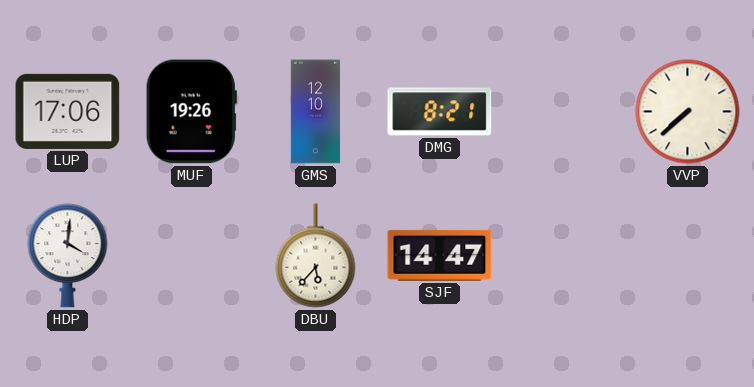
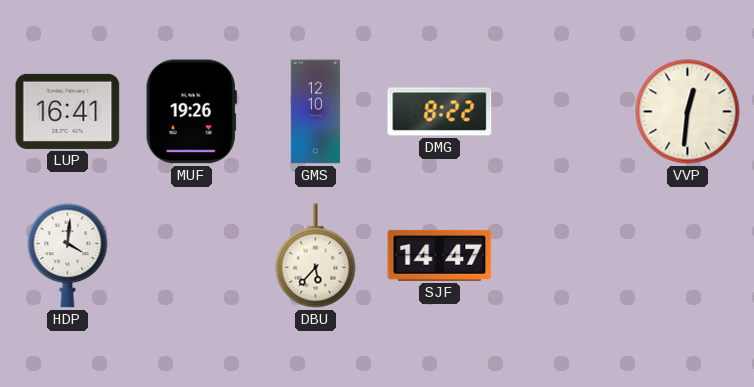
LUP: 17:06 -> 16:41 (68, 111)
DMG: 8:21 -> 8:22 (440, 112)
VVP: 7:38 -> 12:31 (688, 112)
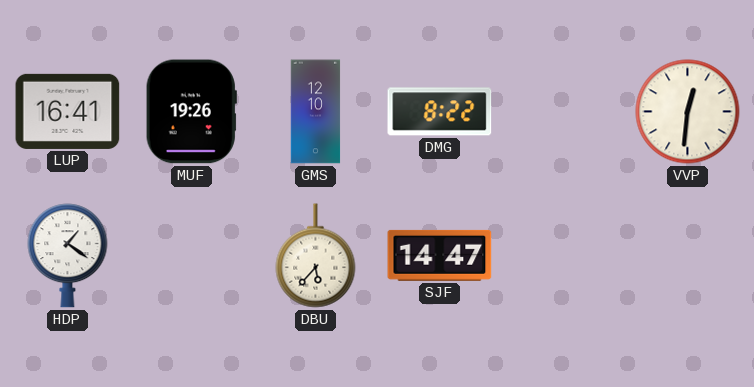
HDP: 4:01 -> 1:21 (68, 256)
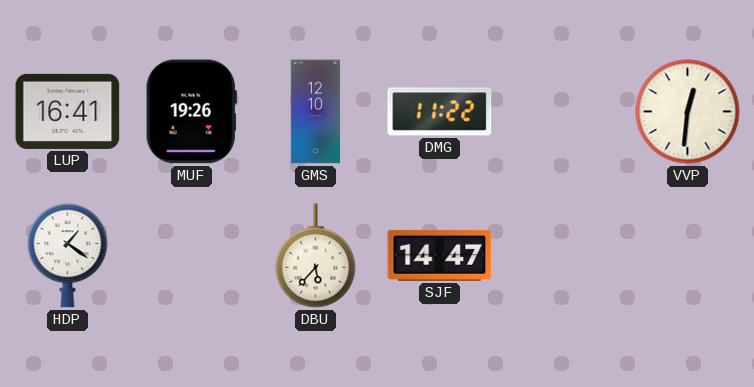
DMG: 8:22 -> 11:22 (440, 112)
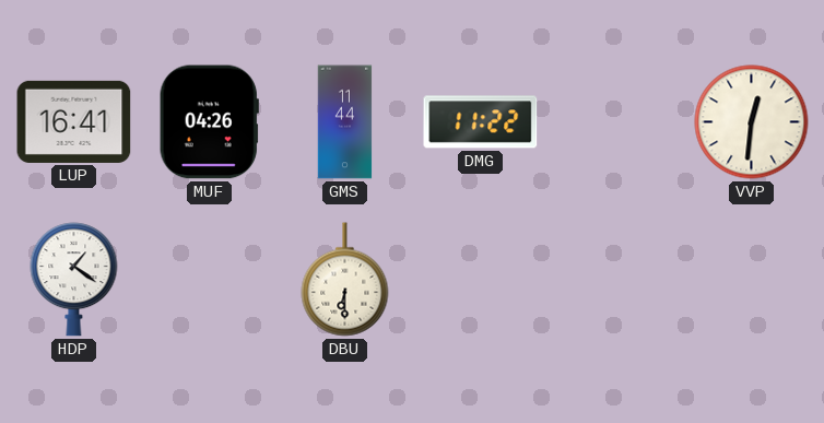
MUF: 19:26 -> 04:26 (209, 122)
GMS: 12:10 -> 11:44 (345, 122)
DBU: 5:37 -> 6:30 (345, 280)
SJF: 14:47 -> none (440, 255)
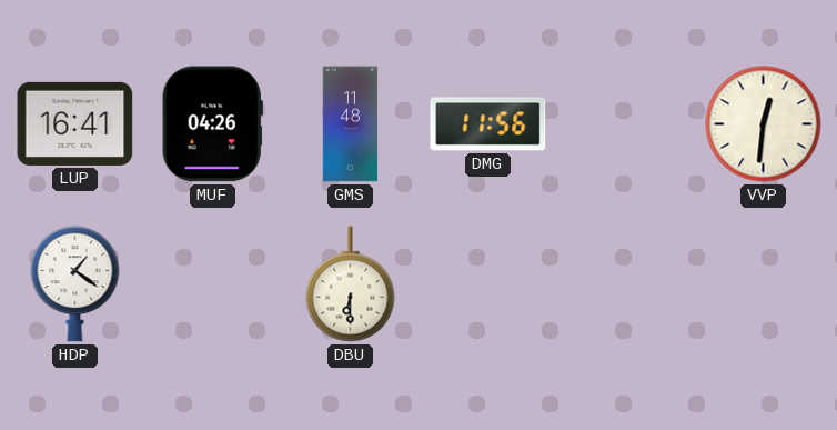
GMS: 11:44 -> 11:48 (351, 124)
DMG: 11:22 -> 11:56 (488, 124)
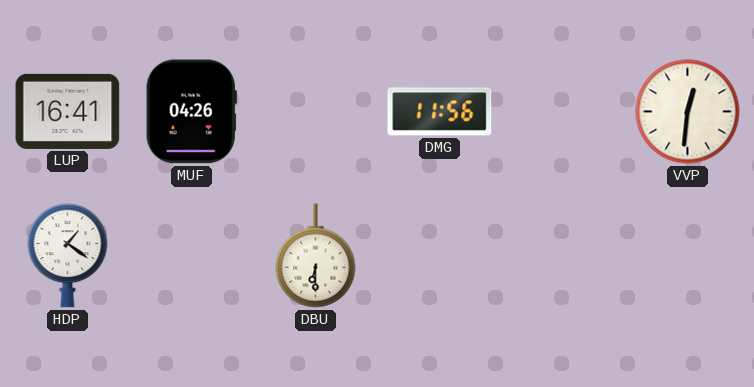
GMS: 11:48 -> none (351, 124)
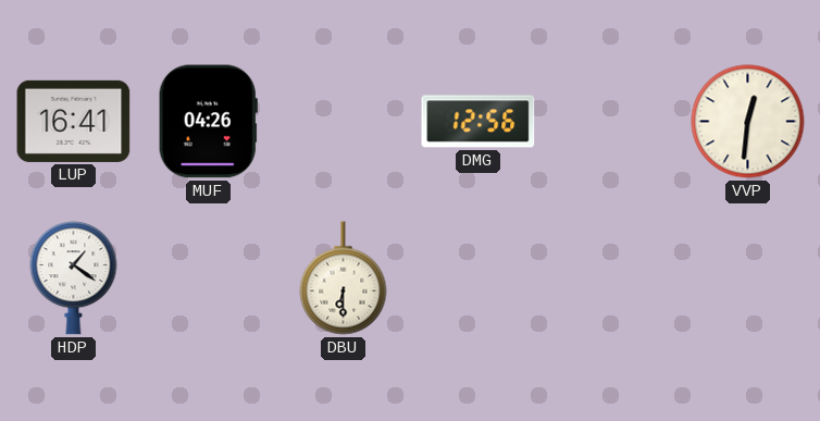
DMG: 11:56 -> 12:56 (479, 122)
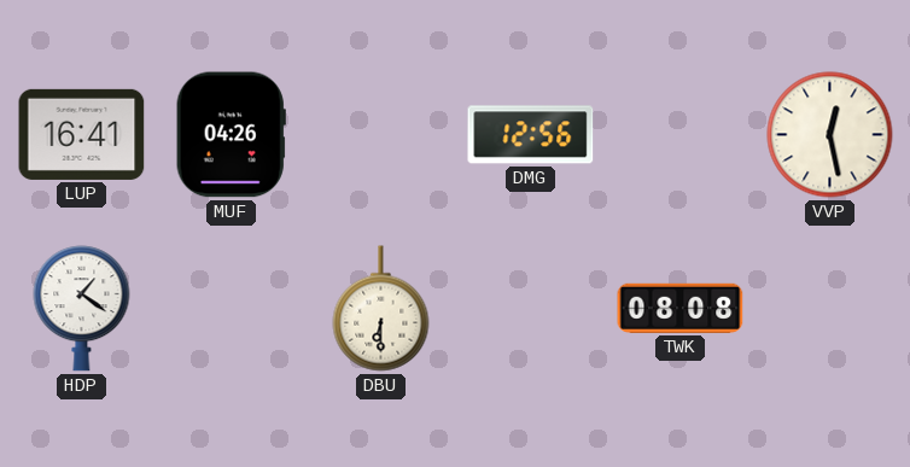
VVP: 12:31 -> 12:28 (830, 135)
TWK: none -> 08:08 (681, 308)
